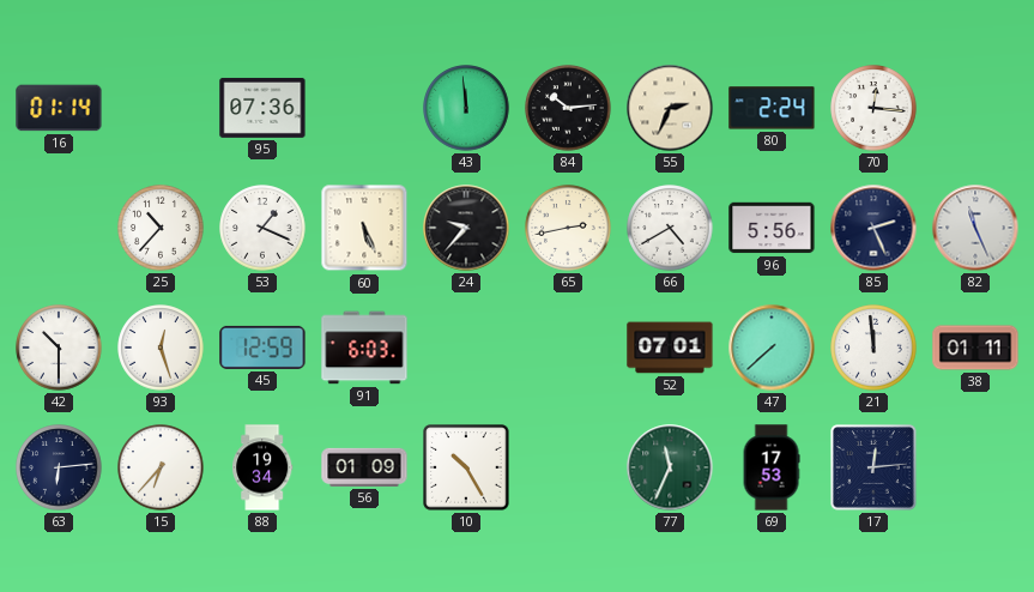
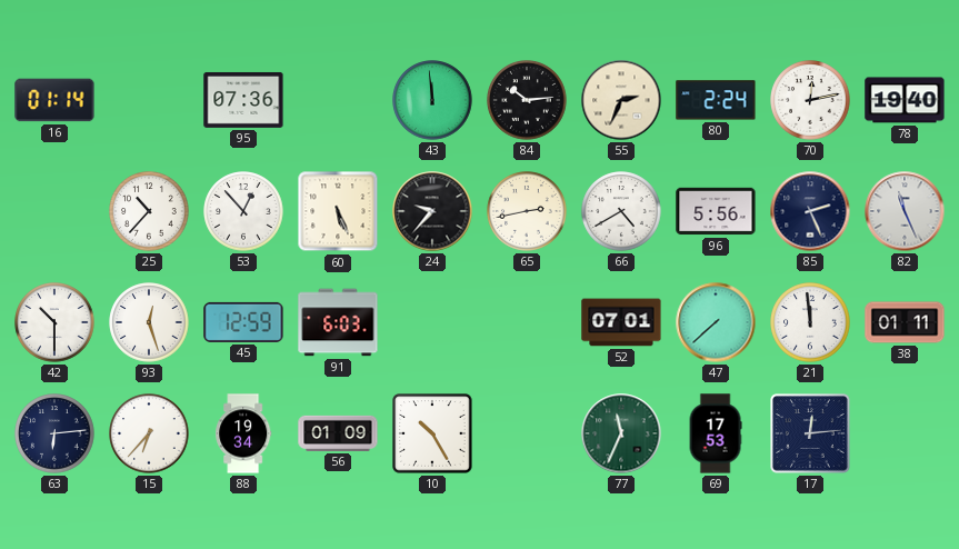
70: 12:16 -> 12:13 (810, 100)
78: none -> 19:40 (905, 100)
53: 1:19 -> 12:53 (243, 211)
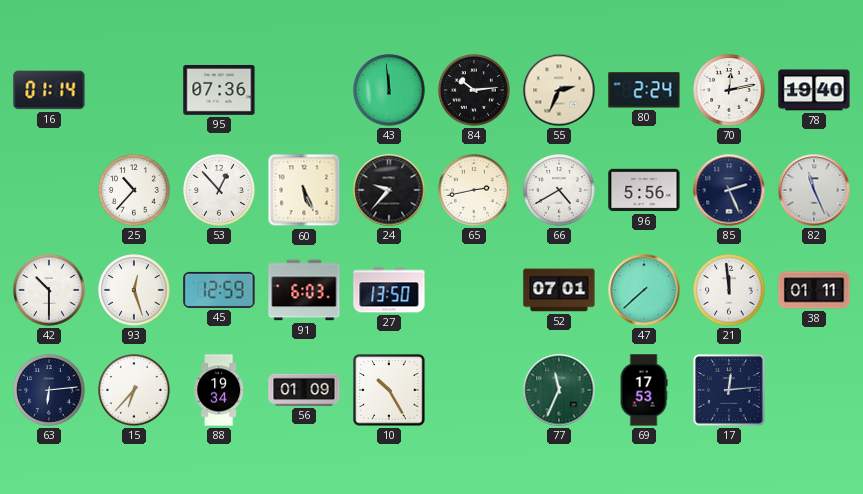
27: none -> 13:50 (389, 290)
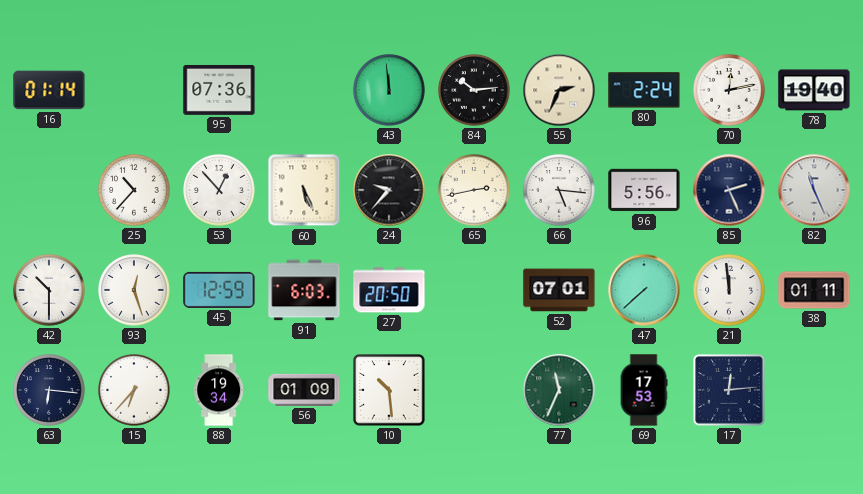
66: 4:40 -> 5:16 (559, 190)
27: 13:50 -> 20:50 (389, 290)
63: 6:14 -> 6:16 (49, 390)
10: 10:25 -> 10:29 (389, 390)
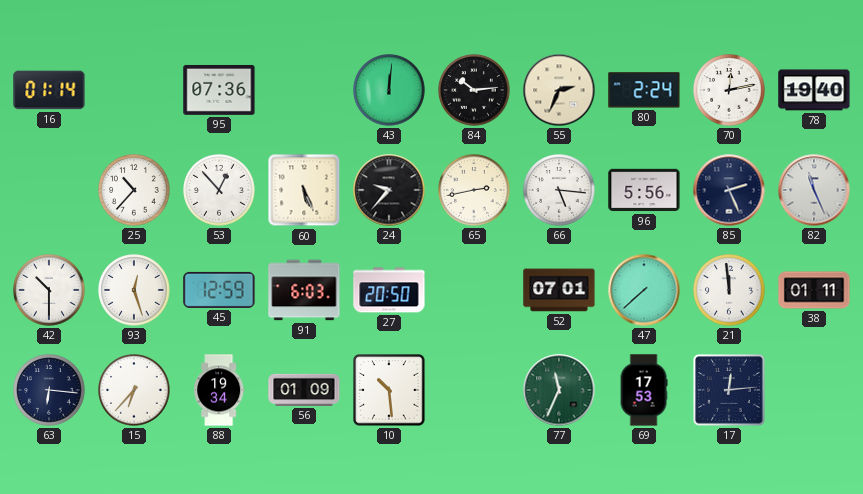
43: 11:59 -> 12:01 (389, 90)
